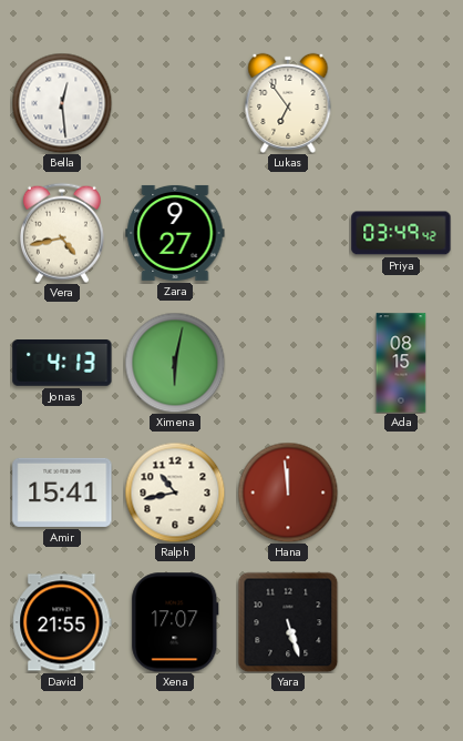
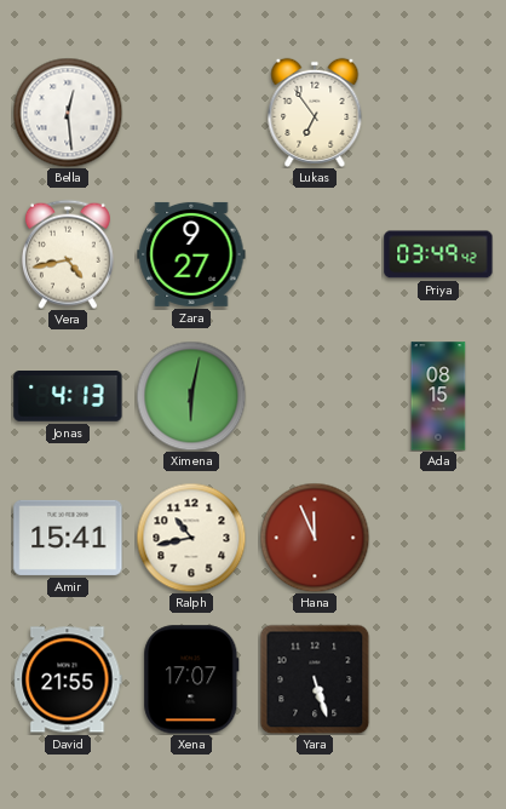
Hana: 11:59 -> 11:56 (315, 538)
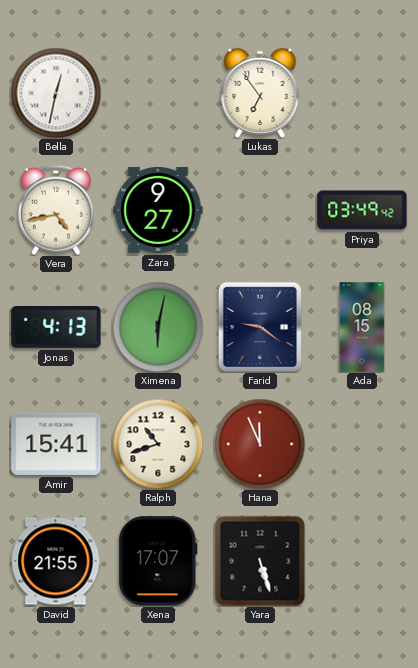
Bella: 12:29 -> 12:32 (56, 93)
Farid: none -> 9:21 (260, 327)
Ralph: 10:43 -> 10:42 (158, 444)
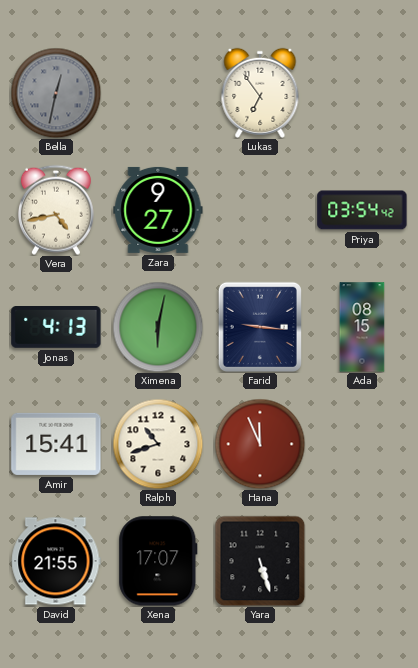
Bella dial: white -> grey (56, 93)
Priya: 03:49 -> 03:54 (362, 210)
Farid: 9:21 -> 9:16 (260, 327)
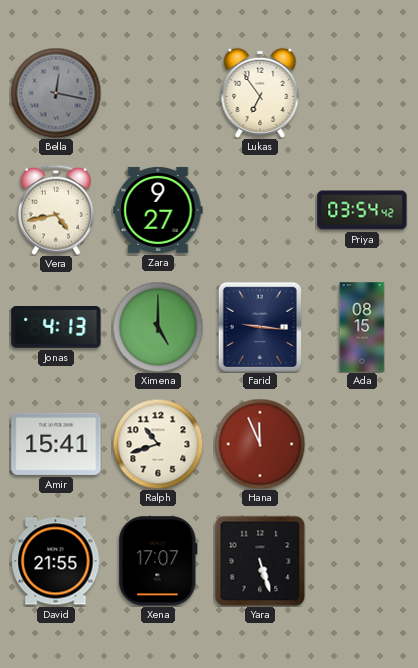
Bella: 12:32 -> 12:17 (56, 93)
Ximena: 6:02 -> 5:00 (158, 327)
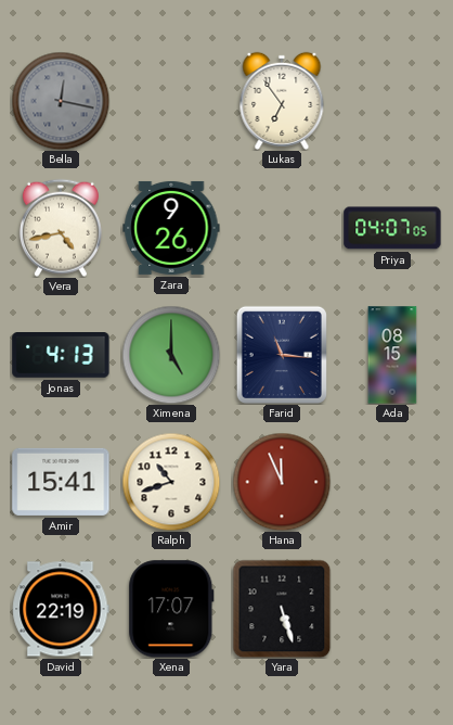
Zara: 9:27 -> 9:26 (171, 228)
Priya: 03:54 -> 04:07 (392, 228)
Farid: 9:16 -> 11:16 (282, 355)
David: 21:55 -> 22:19 (61, 609)
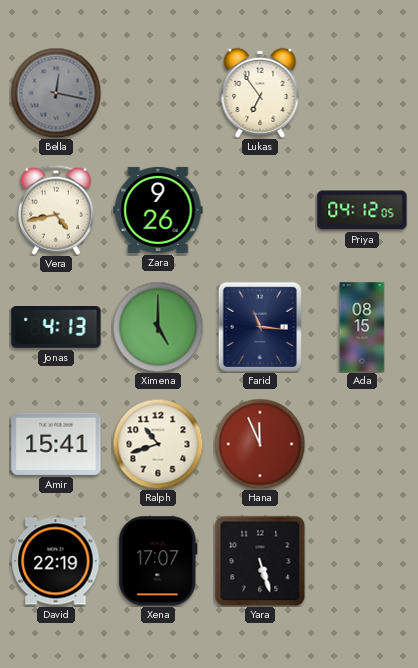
Priya: 04:07 -> 04:12 (362, 210)
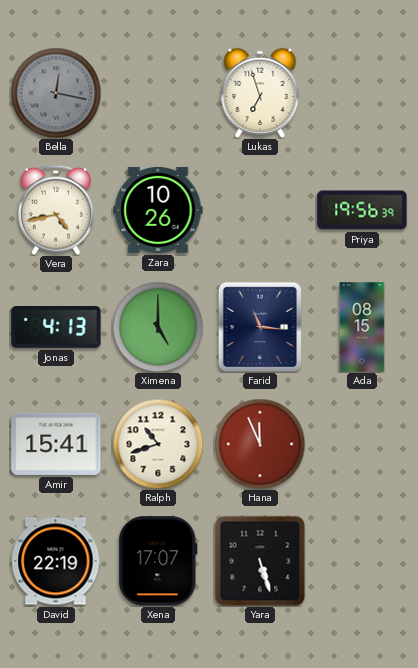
Lukas: 6:54 -> 6:57 (260, 93)
Zara: 9:26 -> 10:26 (158, 210)
Priya: 04:12 -> 19:56 (362, 210)
